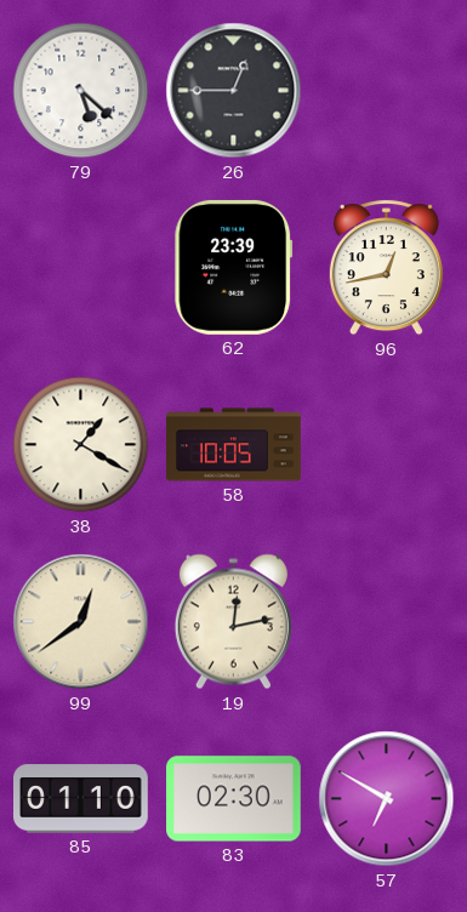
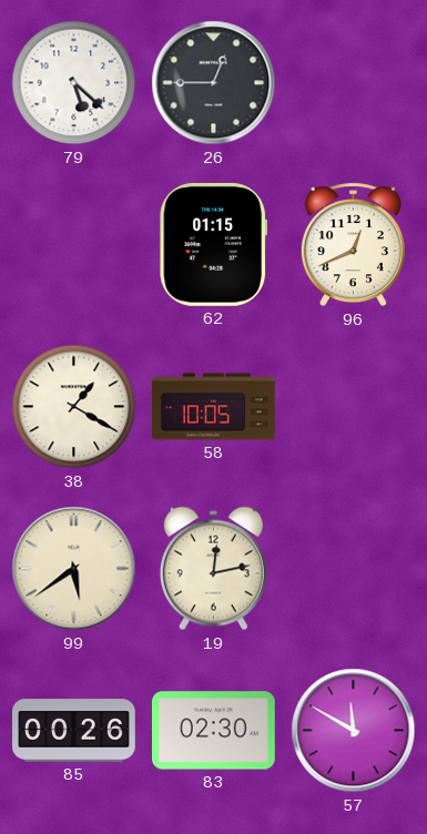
62: 23:39 -> 01:15 (214, 244)
96: 12:43 -> 12:41 (353, 245)
99: 12:39 -> 5:39 (74, 569)
85: 01:10 -> 00:26 (74, 731)
57: 6:50 -> 11:50 (354, 731)
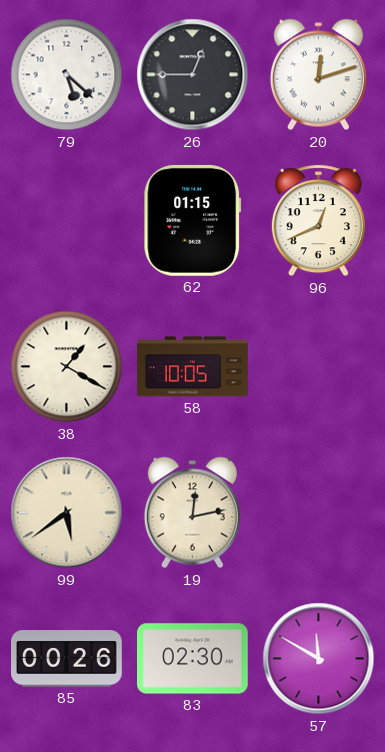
20: none -> 12:12 (318, 75)
